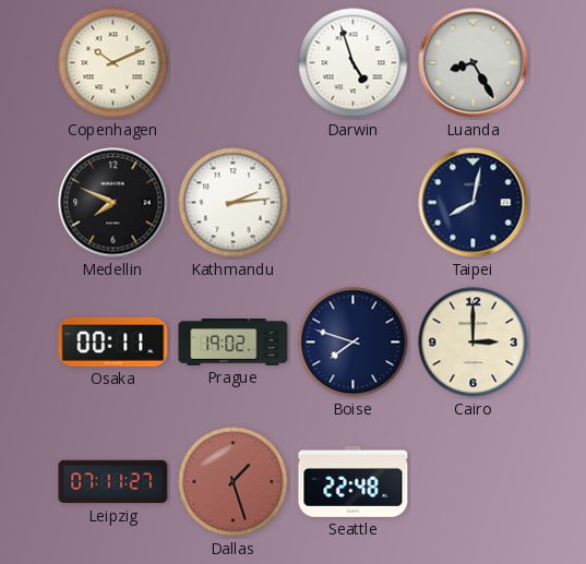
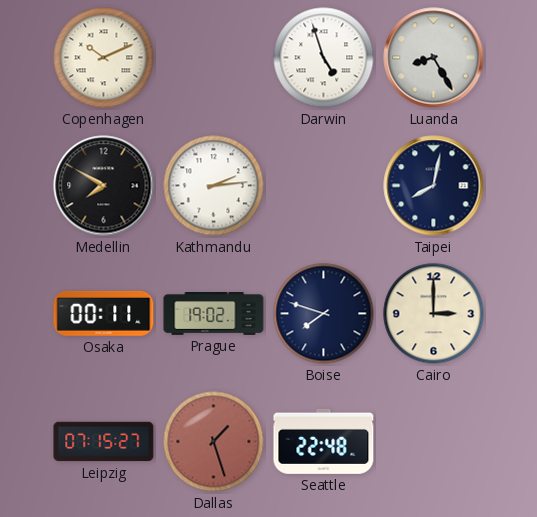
Medellin: 7:49 -> 7:50 (104, 186)
Leipzig: 07:11 -> 07:15 (104, 442)
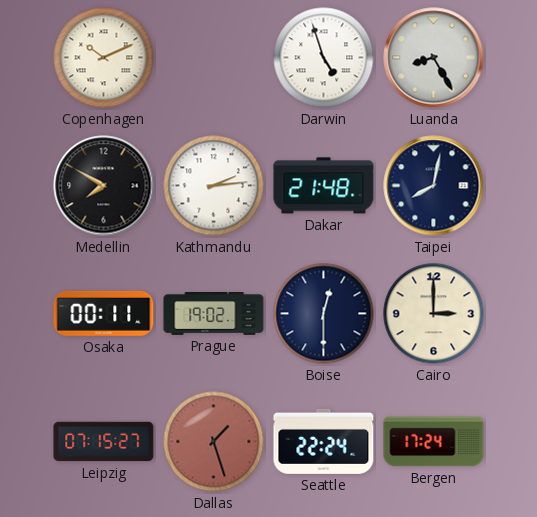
Dakar: none -> 21:48 (324, 186)
Boise: 7:48 -> 12:30 (324, 314)
Seattle: 22:48 -> 22:24 (324, 441)
Bergen: none -> 17:24 (434, 442)
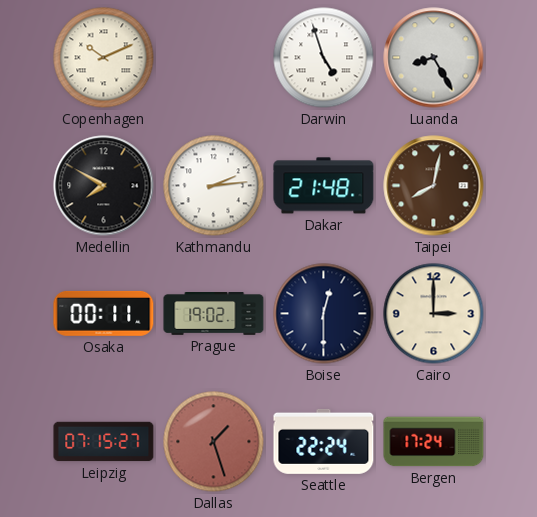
Taipei dial: navy -> brown (434, 186)
